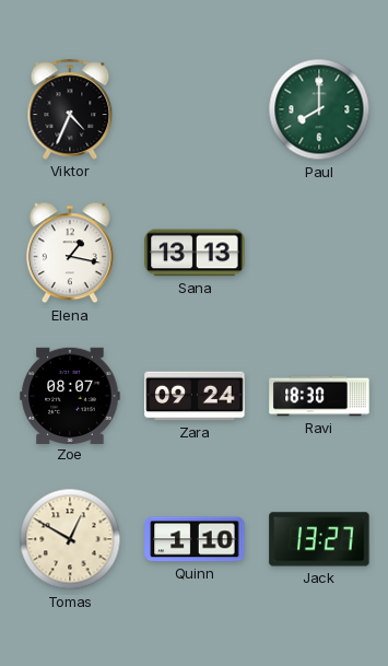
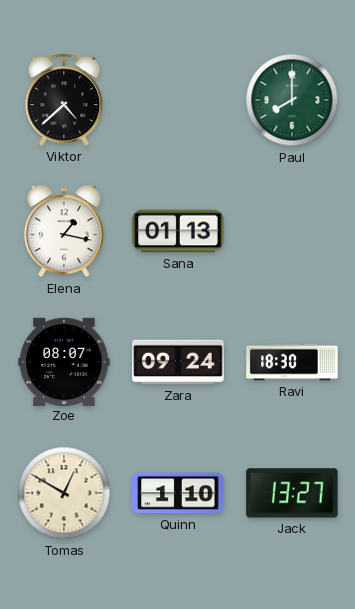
Viktor: 4:34 -> 4:38 (64, 100)
Sana: 13:13 -> 01:13 (178, 231)
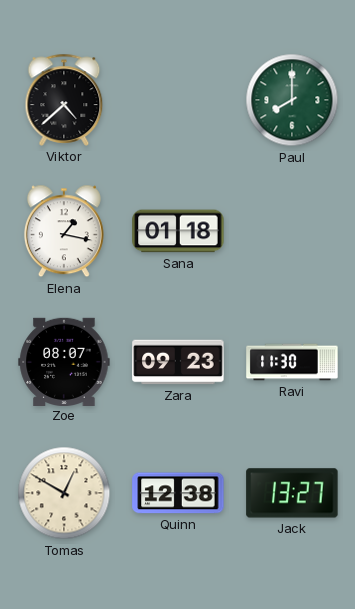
Sana: 01:13 -> 01:18 (178, 231)
Zara: 09:24 -> 09:23 (178, 362)
Ravi: 18:30 -> 11:30 (292, 362)
Quinn: 1:10 -> 12:38 (178, 493)
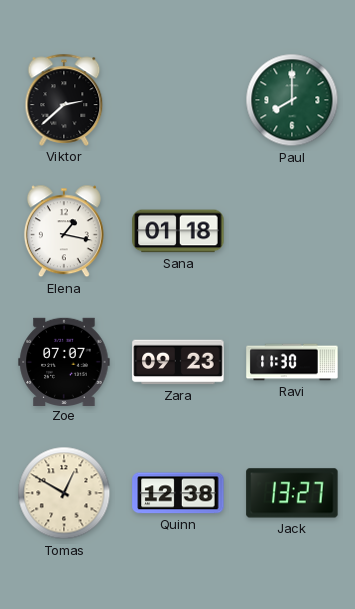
Viktor: 4:38 -> 2:38 (64, 100)
Zoe: 08:07 -> 07:07 (64, 361)
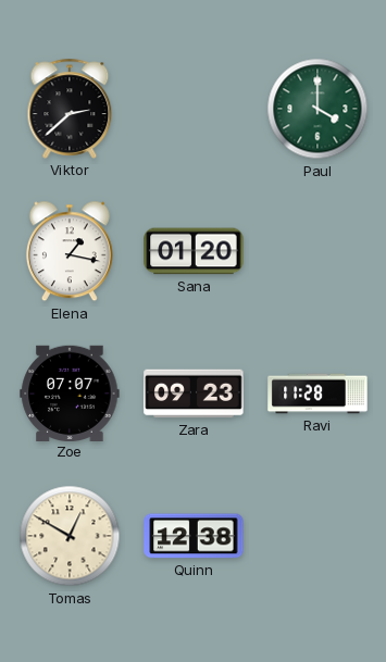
Paul: 8:00 -> 4:00 (317, 109)
Sana: 01:18 -> 01:20 (194, 251)
Ravi: 11:30 -> 11:28 (317, 394)
Jack: 13:27 -> none (292, 493)
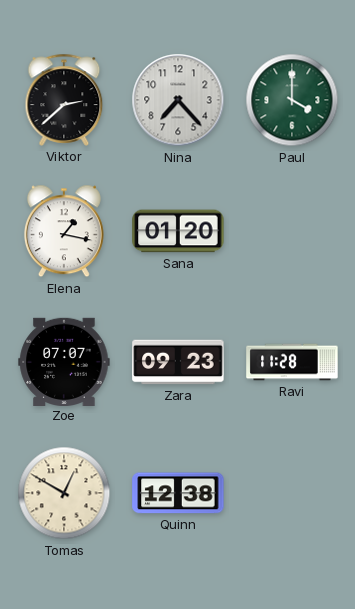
Nina: none -> 7:23 (178, 100)
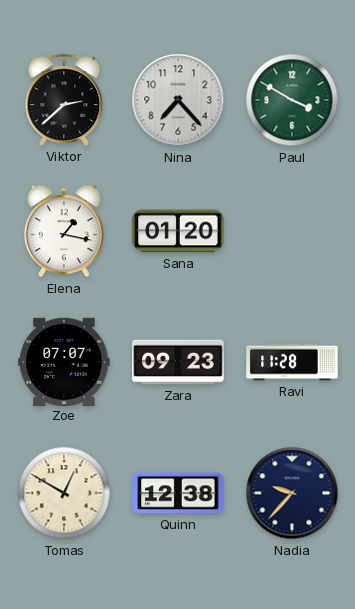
Paul: 4:00 -> 3:50 (292, 100)
Nadia: none -> 9:37 (292, 493)
